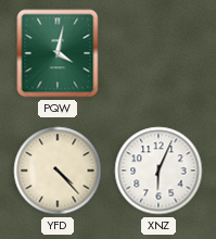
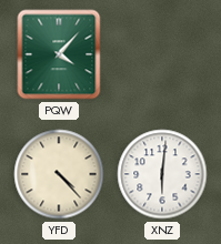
PQW: 4:02 -> 4:07 (59, 54)
XNZ: 6:04 -> 6:01 (162, 174)
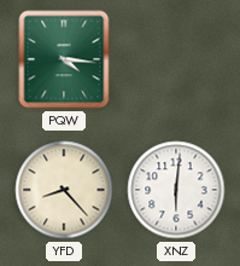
PQW: 4:07 -> 4:16 (64, 59)
YFD: 4:23 -> 8:23 (64, 190)
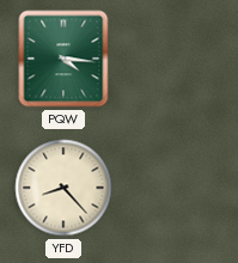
XNZ: 6:01 -> none (176, 190)
